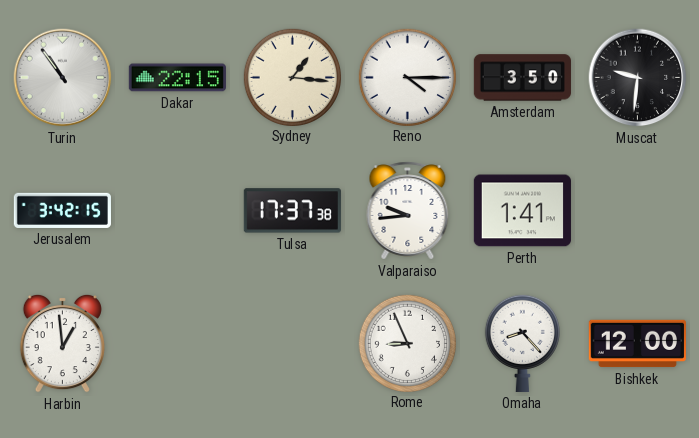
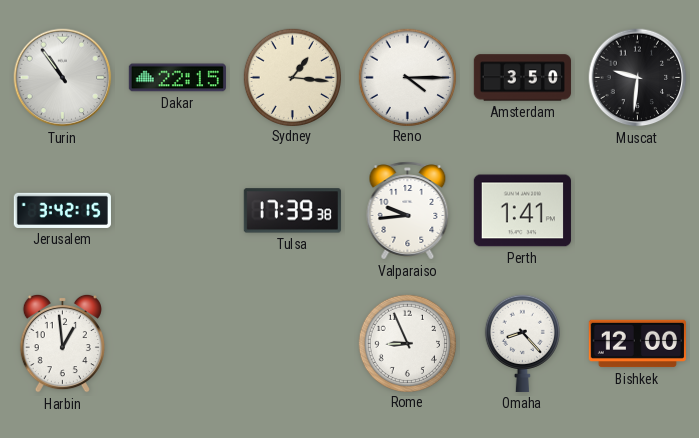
Tulsa: 17:37 -> 17:39 (292, 211)
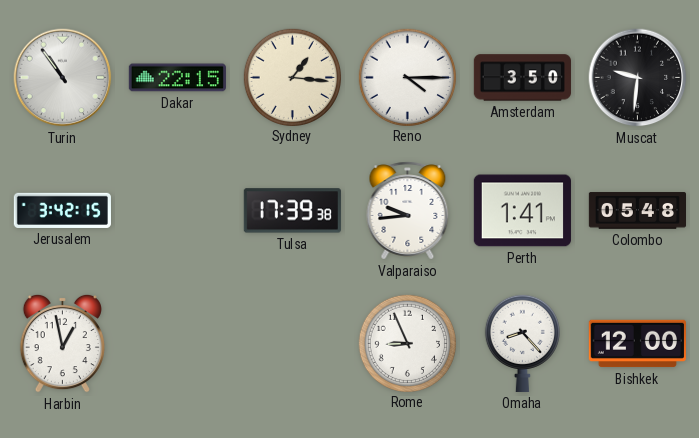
Colombo: none -> 05:48 (637, 211)
Harbin: 12:59 -> 12:58 (62, 343)
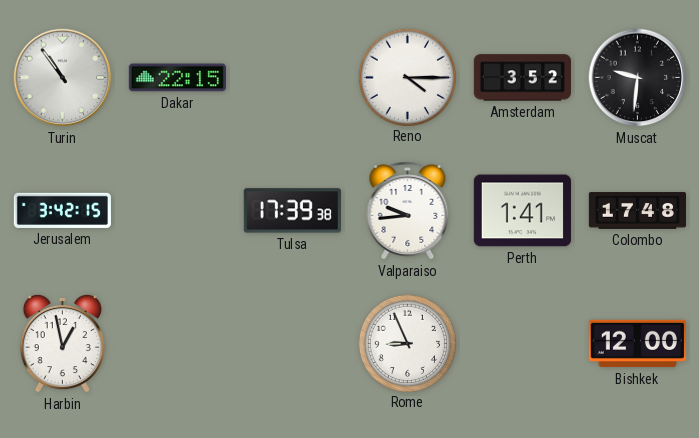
Sydney: 1:16 -> none (292, 77)
Amsterdam: 3:50 -> 3:52 (522, 78)
Colombo: 05:48 -> 17:48 (637, 211)
Omaha: 8:23 -> none (522, 343)
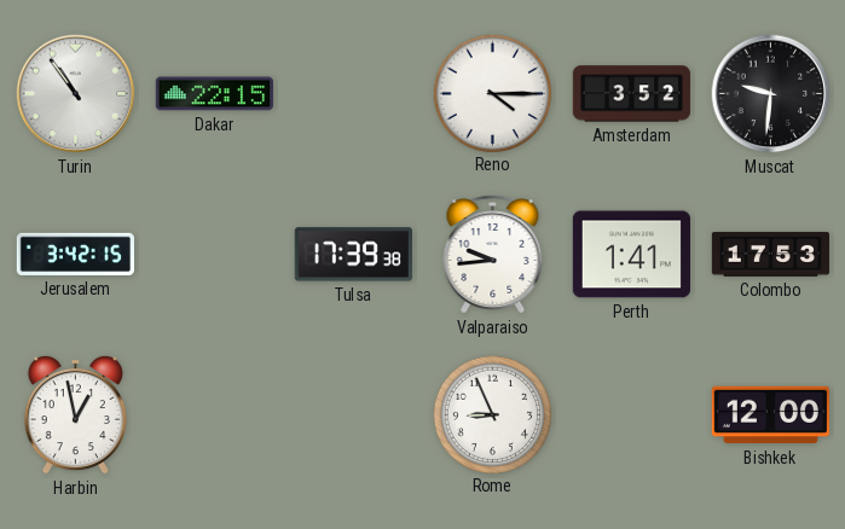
Colombo: 17:48 -> 17:53 (770, 255)
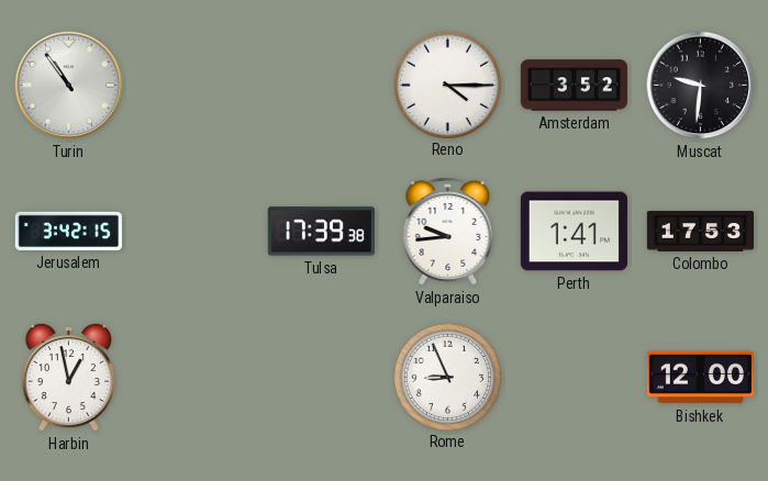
Dakar: 22:15 -> none (214, 94)
